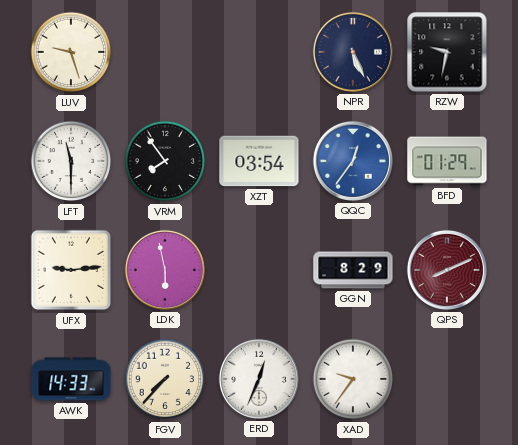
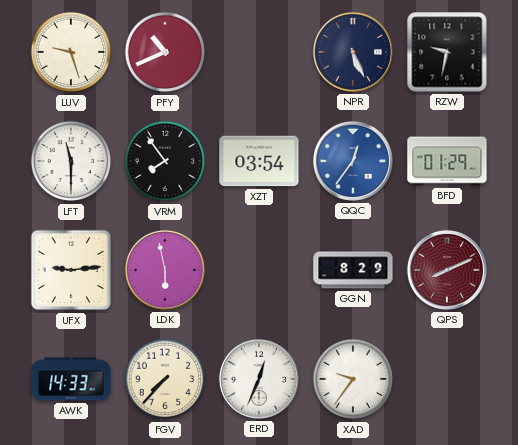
PFY: none -> 10:41 (165, 52)
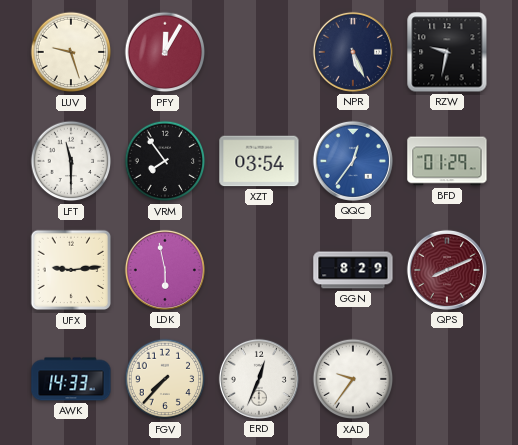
PFY: 10:41 -> 12:05 (165, 52)
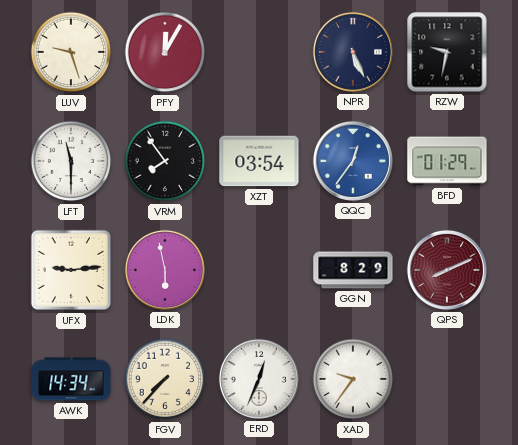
AWK: 14:33 -> 14:34 (71, 379)
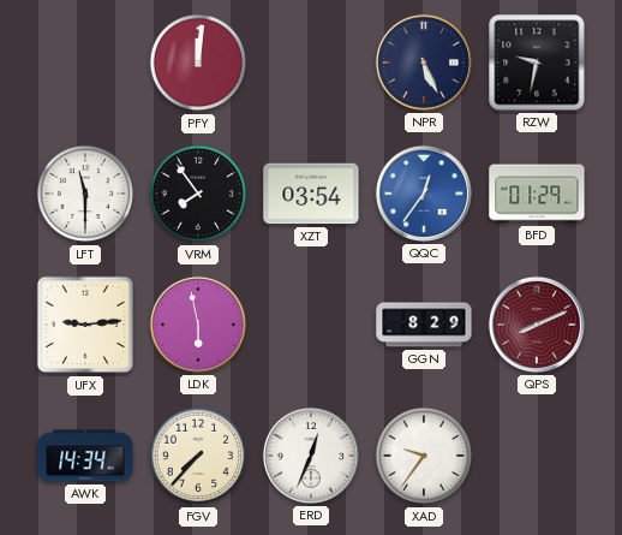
LUV: 9:27 -> none (71, 52)
PFY: 12:05 -> 12:01 (198, 63)
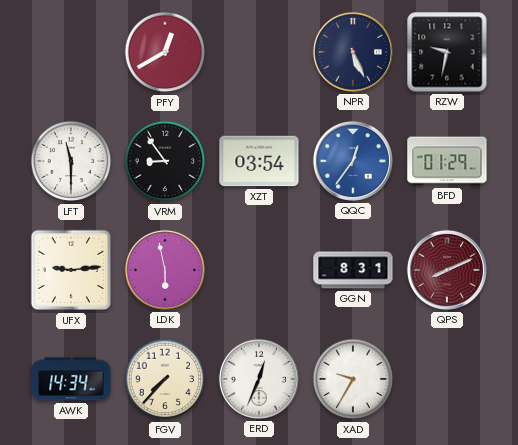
PFY: 12:01 -> 12:40 (165, 52)
VRM: 7:54 -> 8:54 (165, 161)
GGN: 8:29 -> 8:31 (353, 270)
XAD: 9:36 -> 9:35 (353, 379)
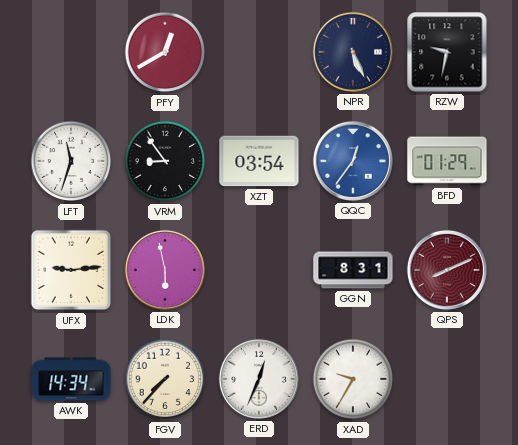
LFT: 11:30 -> 11:33 (71, 161)
